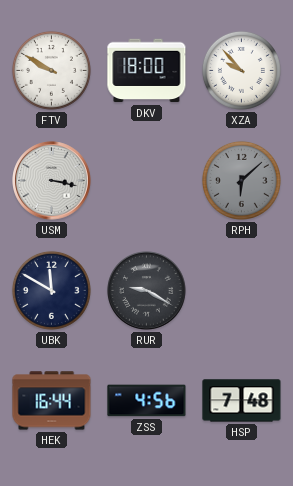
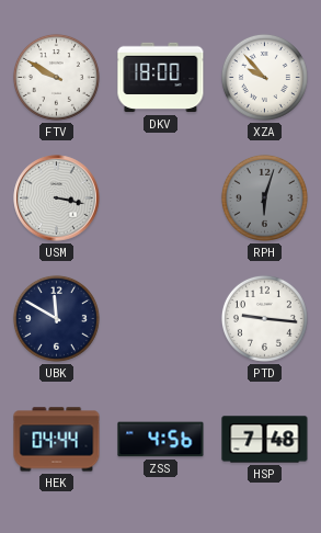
RPH: 6:08 -> 6:03 (264, 197)
RUR: 9:20 -> none (147, 291)
PTD: none -> 9:16 (264, 318)
HEK: 16:44 -> 04:44 (57, 440)
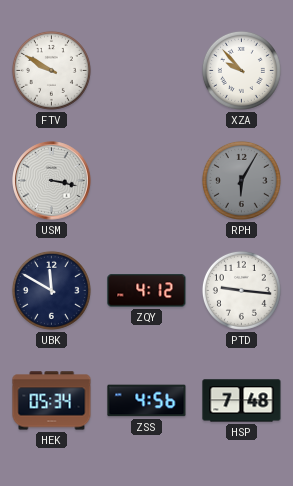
DKV: 18:00 -> none (161, 78)
RPH: 6:03 -> 6:05 (241, 180)
ZQY: none -> 4:12 (147, 291)
HEK: 04:44 -> 05:34 (52, 401)
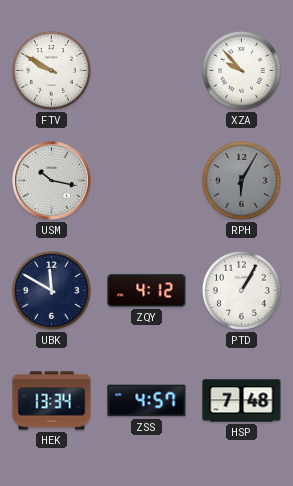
USM: 3:17 -> 10:17 (52, 181)
PTD: 9:16 -> 1:05 (241, 290)
HEK: 05:34 -> 13:34 (52, 401)
ZSS: 4:56 -> 4:57 (147, 401)
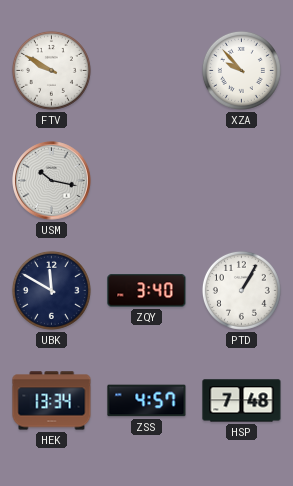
RPH: 6:05 -> none (241, 180)
ZQY: 4:12 -> 3:40 (147, 291)
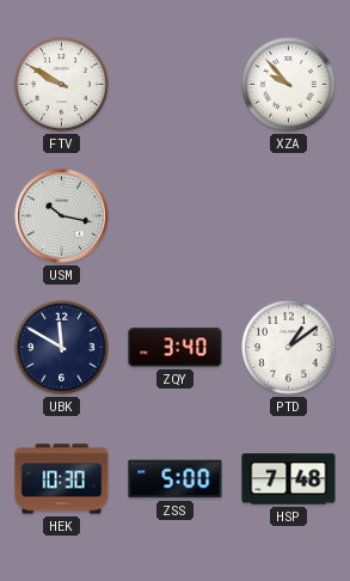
PTD: 1:05 -> 1:09 (288, 347)
HEK: 13:34 -> 10:30 (62, 479)
ZSS: 4:57 -> 5:00 (176, 479)
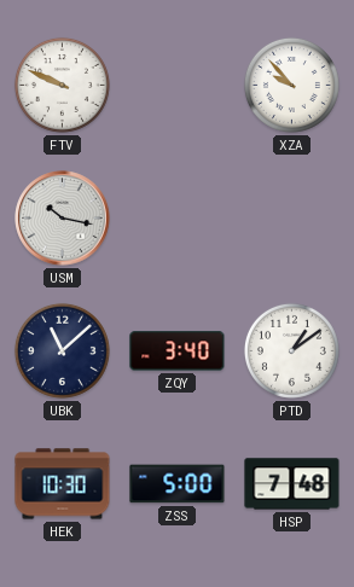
FTV: 9:50 -> 9:49 (62, 85)
UBK: 11:50 -> 11:08 (62, 350)
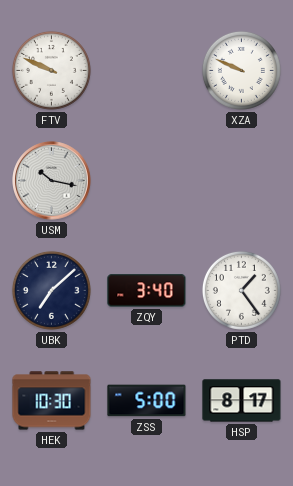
XZA: 9:53 -> 9:49 (241, 70)
UBK: 11:08 -> 7:08 (51, 290)
PTD: 1:09 -> 1:24 (241, 290)
HSP: 7:48 -> 8:17 (242, 401)
